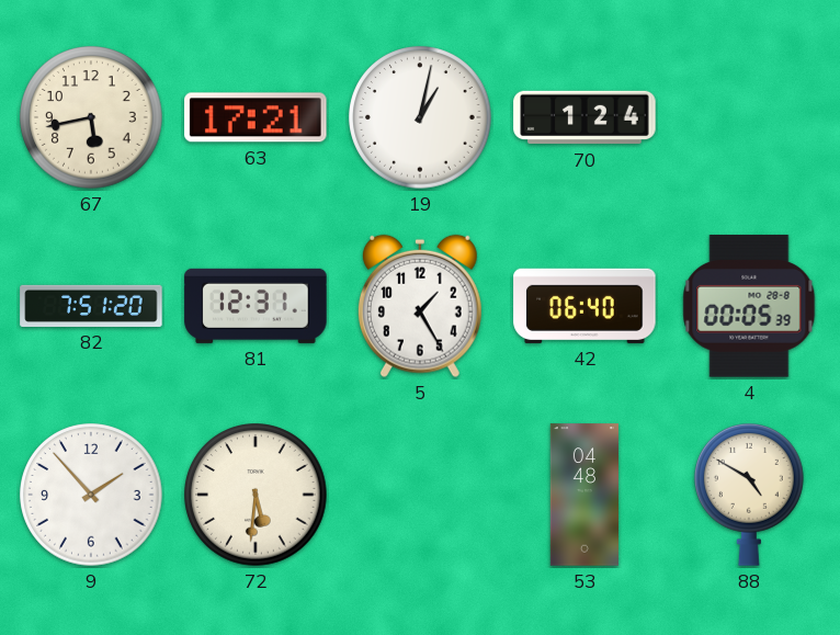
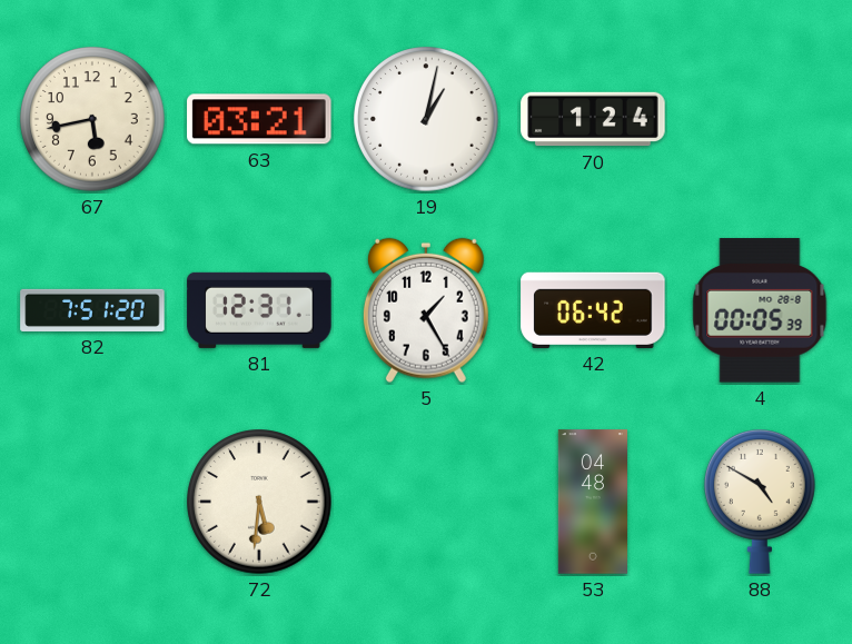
63: 17:21 -> 03:21 (259, 119)
42: 06:40 -> 06:42 (593, 310)
9: 1:53 -> none (91, 495)
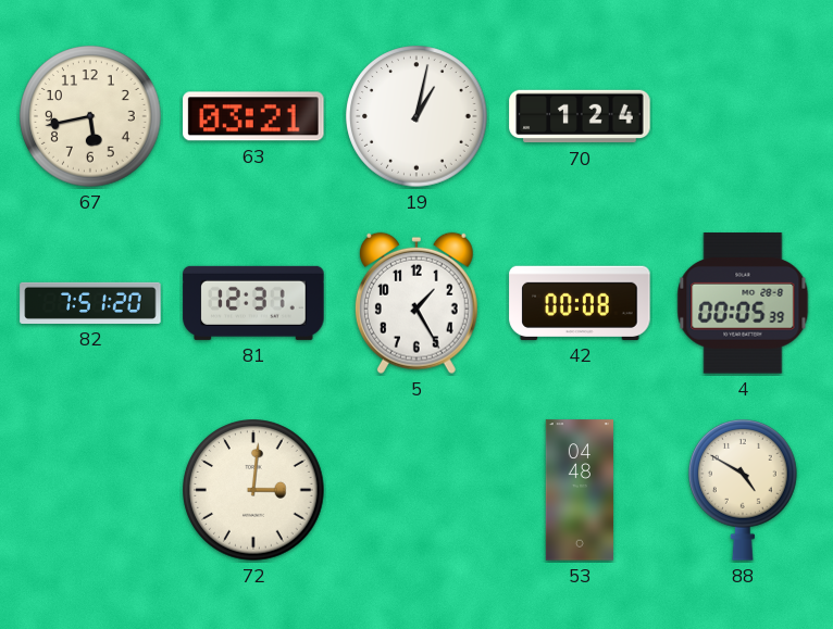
42: 06:42 -> 00:08 (580, 303)
72: 5:31 -> 3:01 (253, 490)
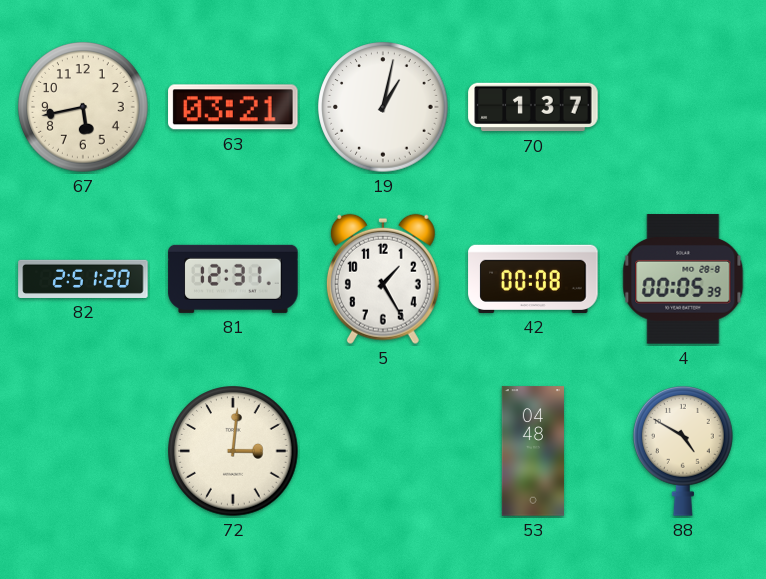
70: 1:24 -> 1:37 (533, 107)
82: 7:51 -> 2:51 (83, 279)
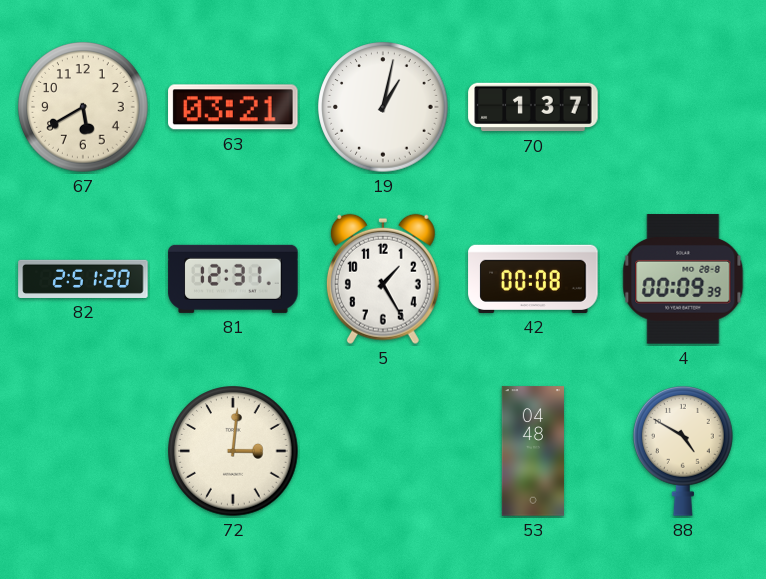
67: 5:43 -> 5:40 (83, 107)
4: 00:05 -> 00:09 (683, 279)
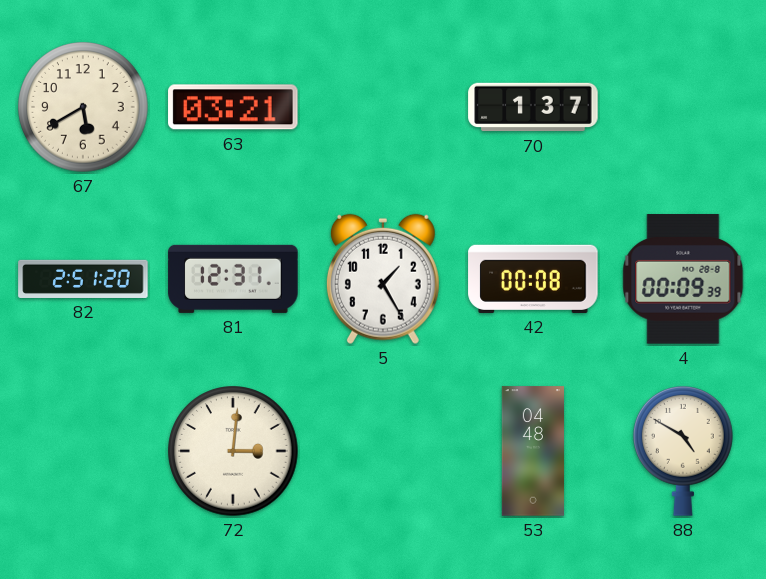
19: 1:02 -> none (383, 107)
